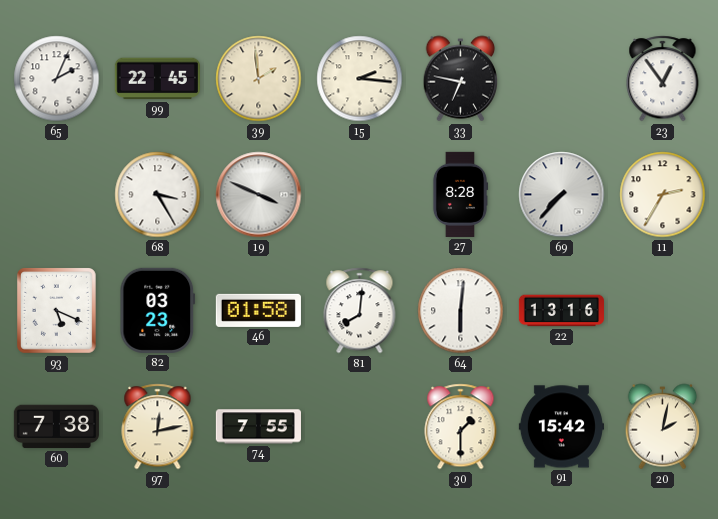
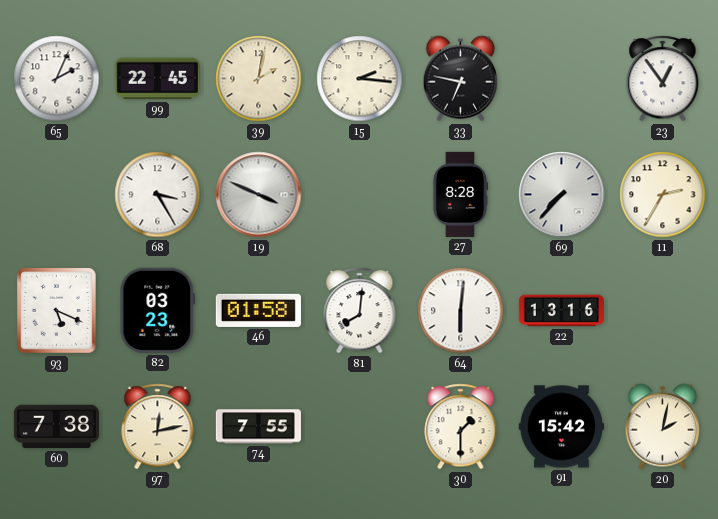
39: 1:59 -> 2:02 (259, 79)
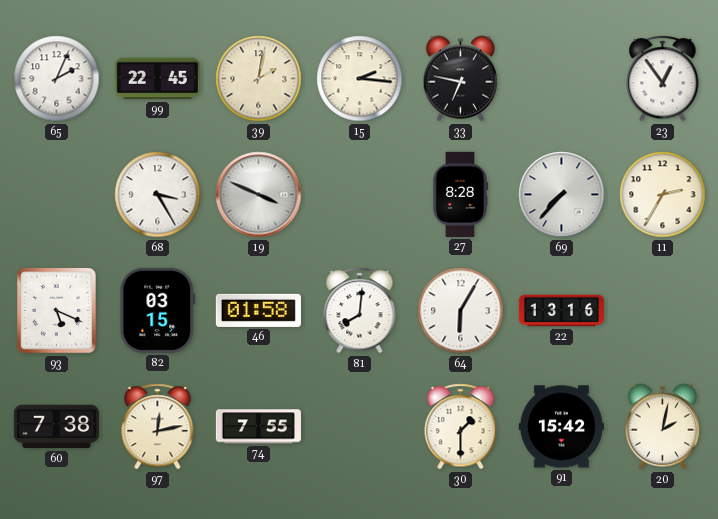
82: 03:23 -> 03:15 (158, 310)
64: 6:01 -> 6:05 (461, 311)
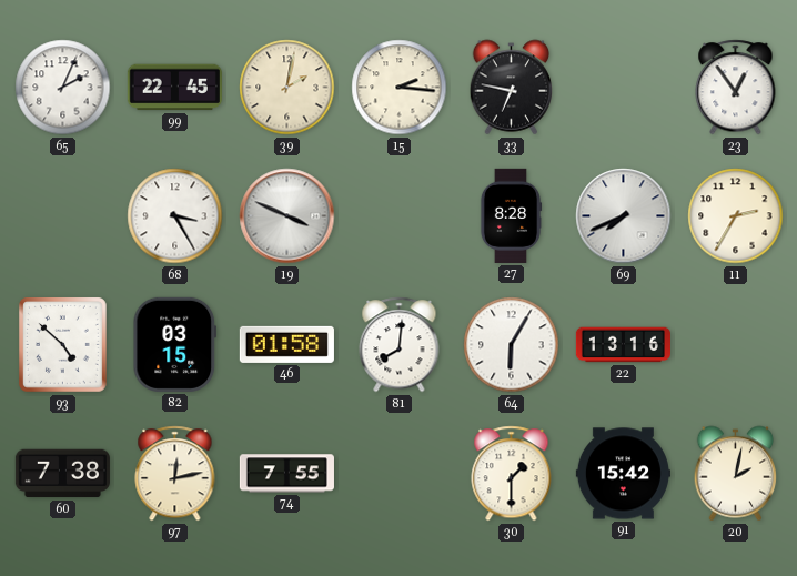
69: 7:37 -> 7:41 (624, 216)
93: 5:19 -> 4:52 (63, 345)
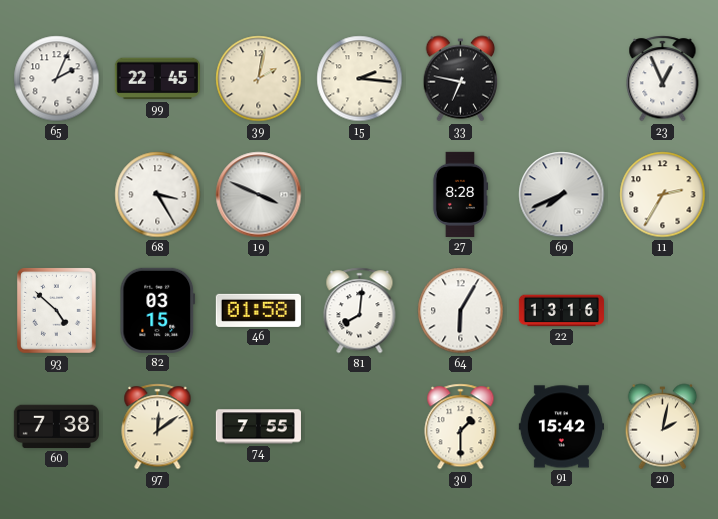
23: 12:54 -> 12:56 (663, 79)
97: 12:13 -> 12:09 (158, 427)
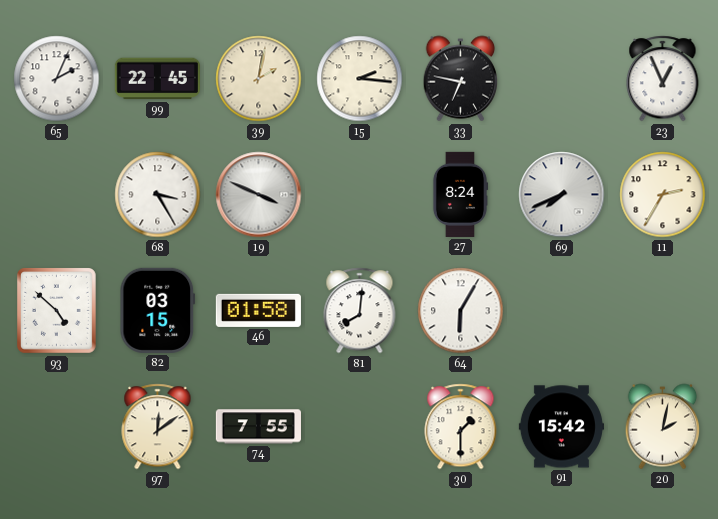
27: 8:28 -> 8:24 (460, 194)
22: 13:16 -> none (561, 311)
60: 7:38 -> none (56, 427)
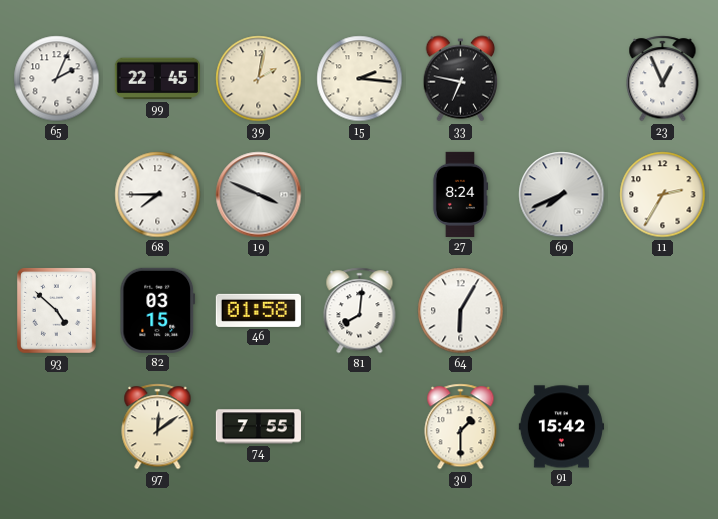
68: 3:25 -> 7:45 (158, 195)
20: 2:02 -> none (663, 427)
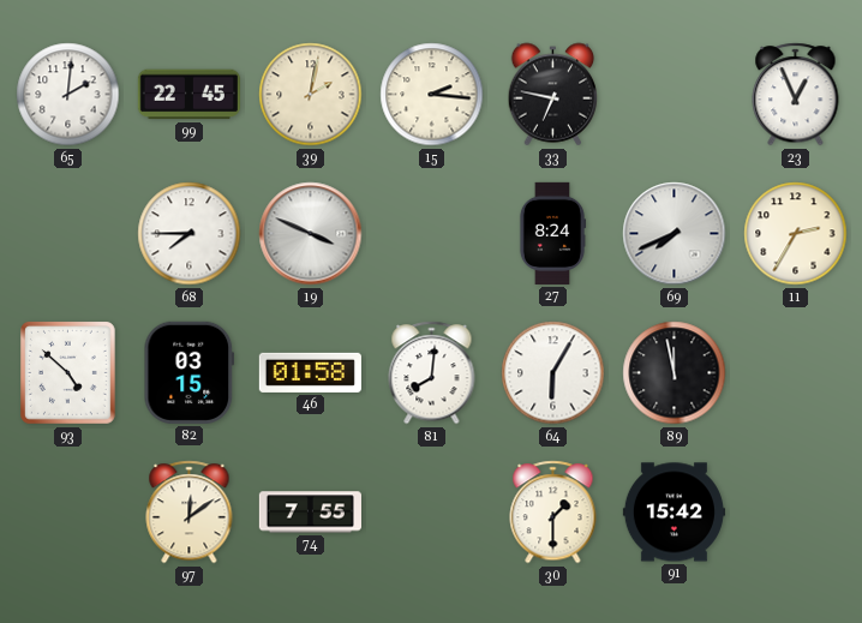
65: 2:04 -> 2:01 (68, 95)
89: none -> 11:58 (675, 373)
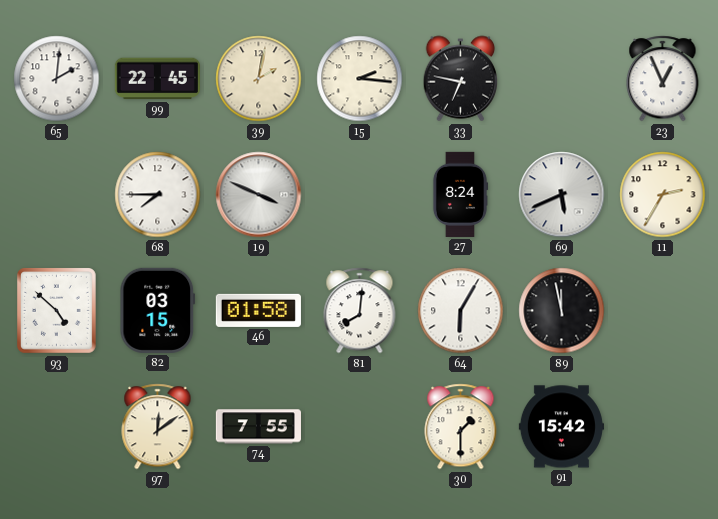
69: 7:41 -> 5:41 (562, 195)
